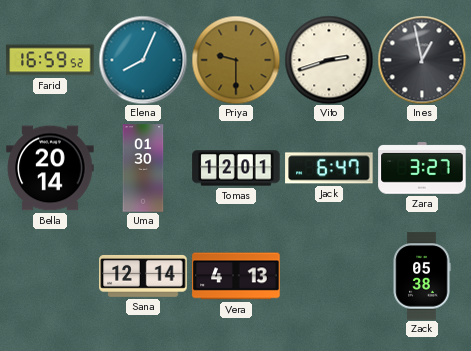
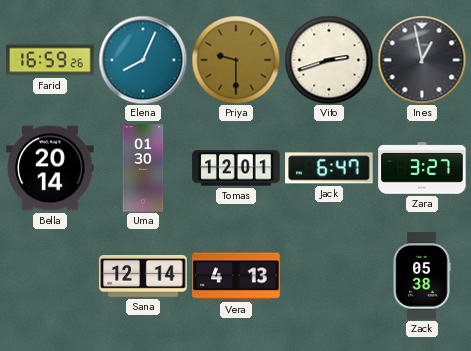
Farid: 16:59:52 -> 16:59:26 (50, 60)
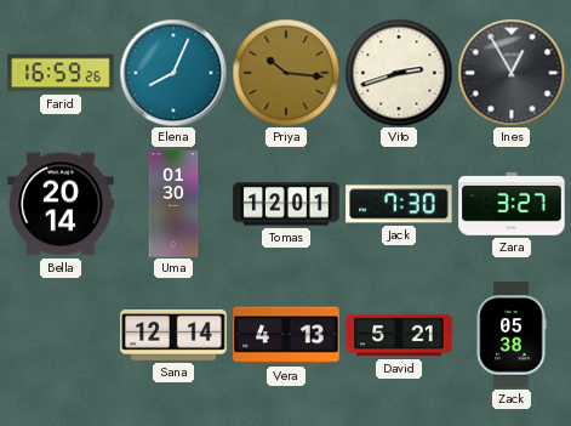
Priya: 9:30 -> 10:16 (286, 73)
Ines: 12:58 -> 12:55 (512, 73)
Jack: 6:47 -> 7:30 (399, 204)
David: none -> 5:21 (399, 335)
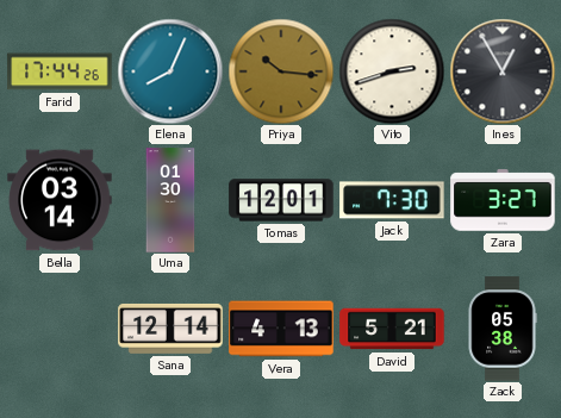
Farid: 16:59 -> 17:44 (60, 71)
Bella: 20:14 -> 03:14 (60, 200)
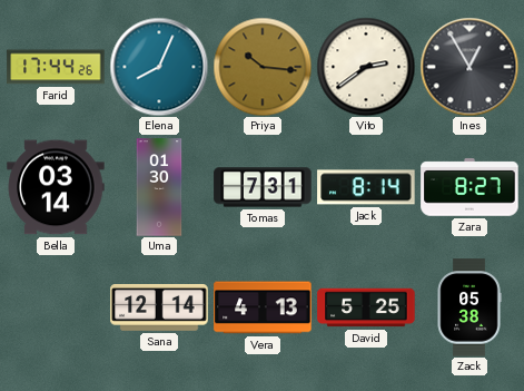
Vito: 2:42 -> 2:39 (366, 67)
Tomas: 12:01 -> 7:31 (263, 187)
Jack: 7:30 -> 8:14 (366, 187)
Zara: 3:27 -> 8:27 (469, 187)
David: 5:21 -> 5:25 (366, 307)
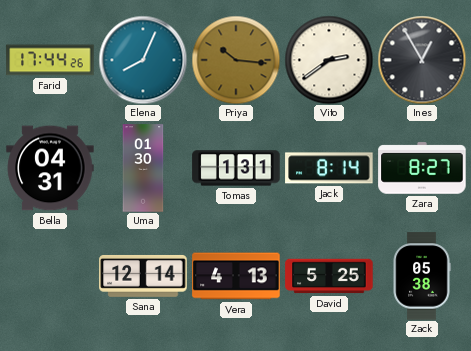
Bella: 03:14 -> 04:31 (50, 168)
Tomas: 7:31 -> 1:31 (236, 168)
